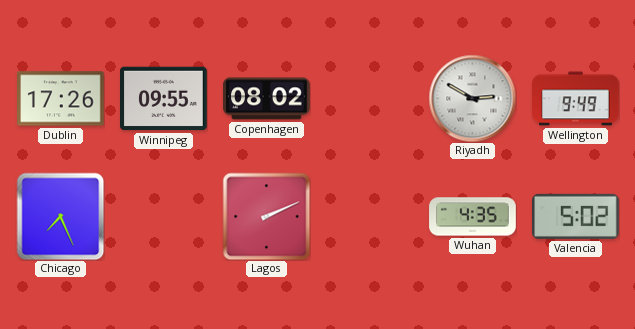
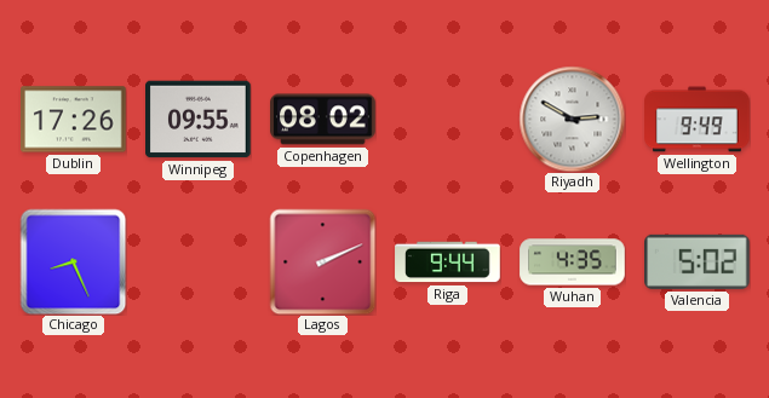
Chicago: 7:26 -> 8:26 (73, 261)
Riga: none -> 9:44 (448, 263)
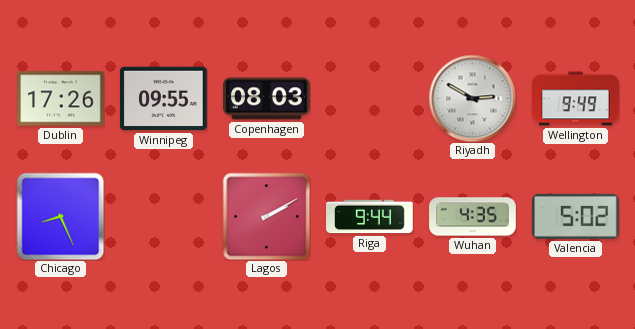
Copenhagen: 08:02 -> 08:03 (267, 99)
Lagos: 2:11 -> 2:10 (266, 216)
